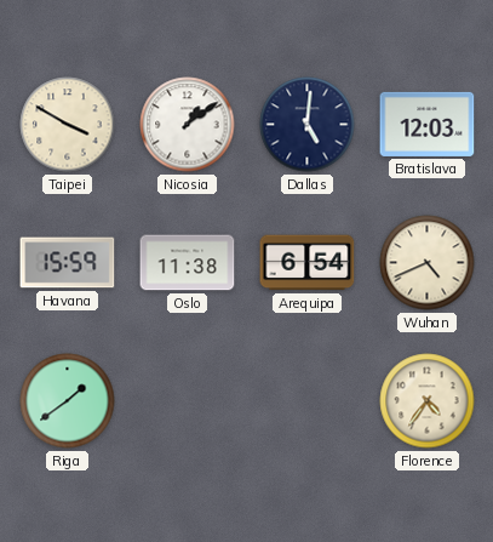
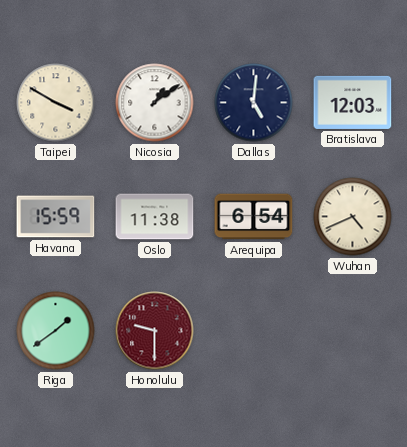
Honolulu: none -> 9:30 (155, 331)
Florence: 4:36 -> none (428, 401)
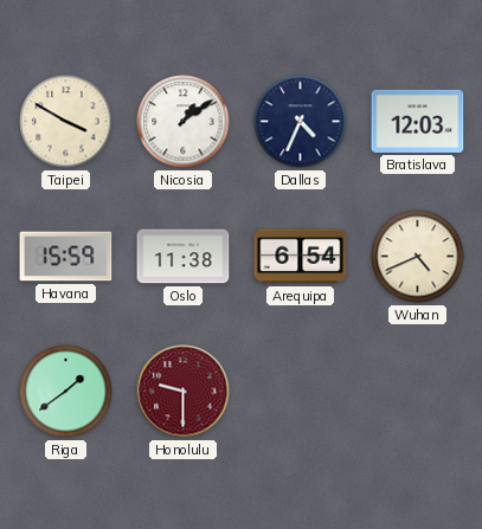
Dallas: 5:01 -> 4:34 (301, 122)
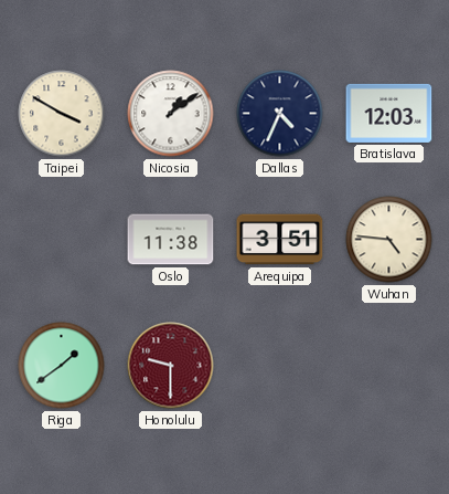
Havana: 15:59 -> none (66, 257)
Arequipa: 6:54 -> 3:51 (280, 240)
Wuhan: 4:41 -> 4:46 (389, 240)
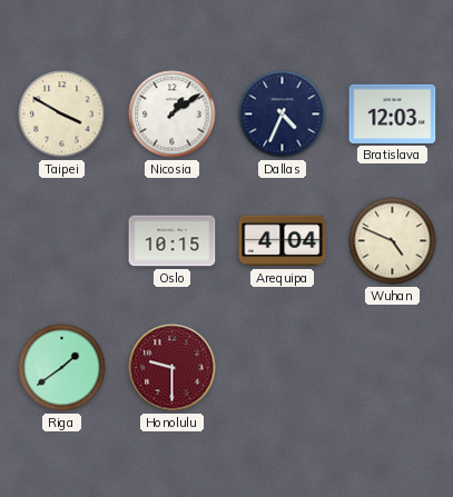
Oslo: 11:38 -> 10:15 (173, 241)
Arequipa: 3:51 -> 4:04 (283, 241)
Wuhan: 4:46 -> 4:49 (393, 241)
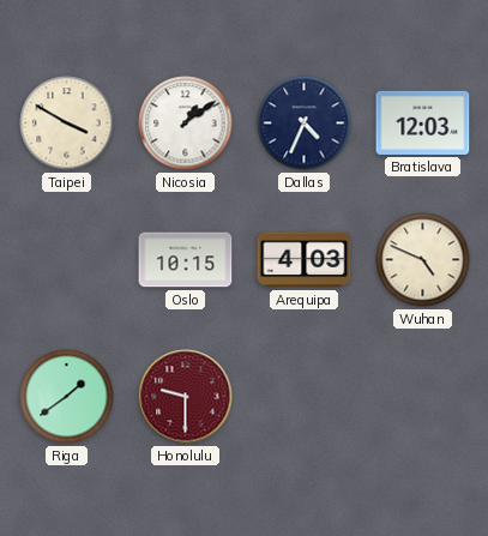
Arequipa: 4:04 -> 4:03 (305, 260)
